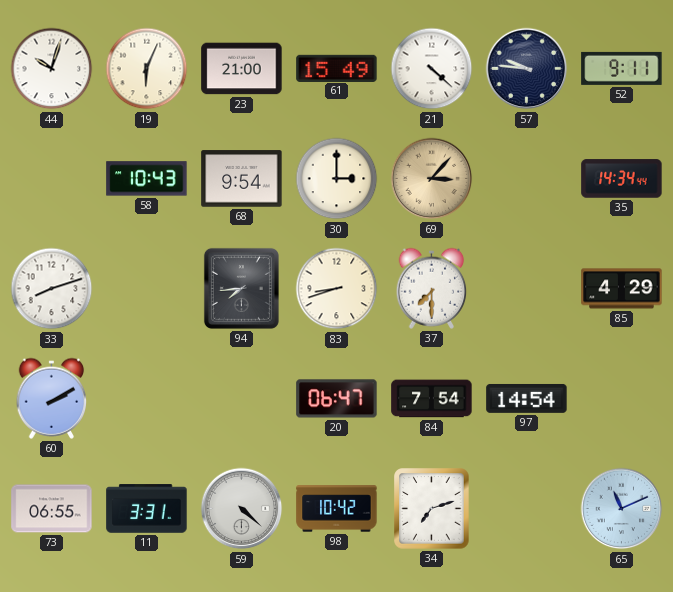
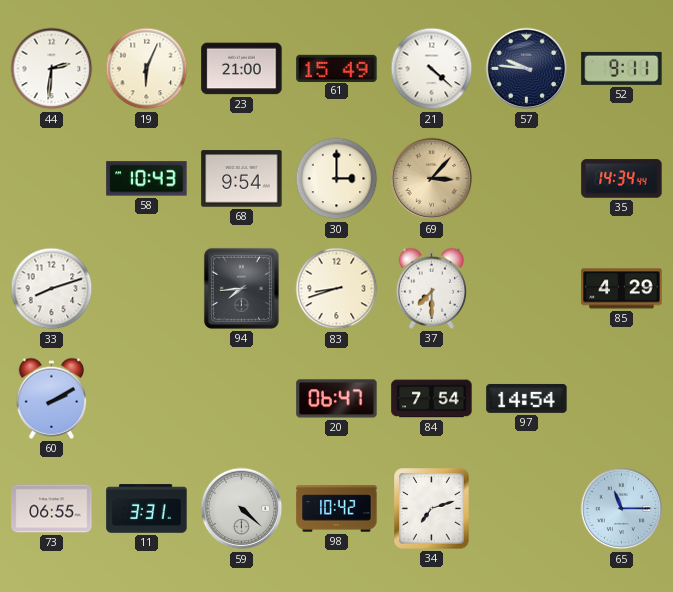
44: 10:03 -> 2:31 (52, 69)
65: 11:11 -> 11:15 (622, 509)
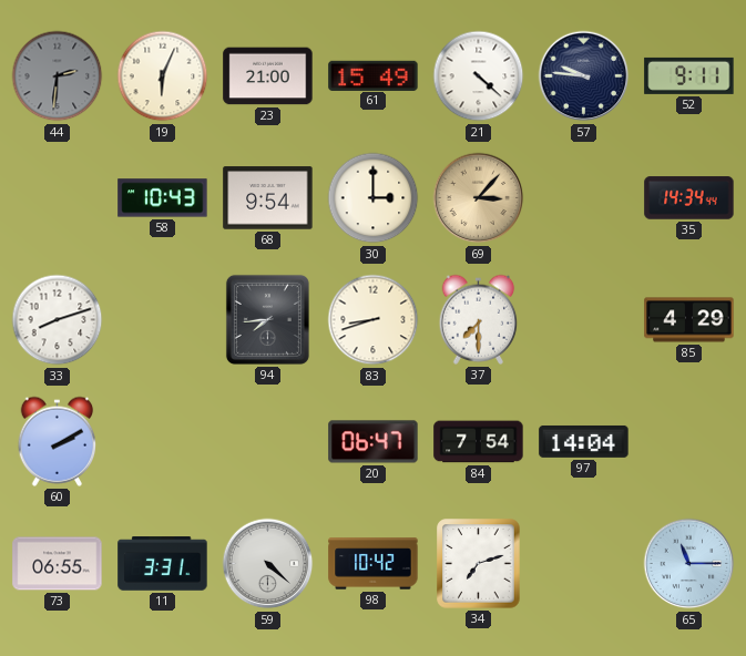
44 dial: white -> grey (58, 76)
97: 14:54 -> 14:04 (584, 441)
